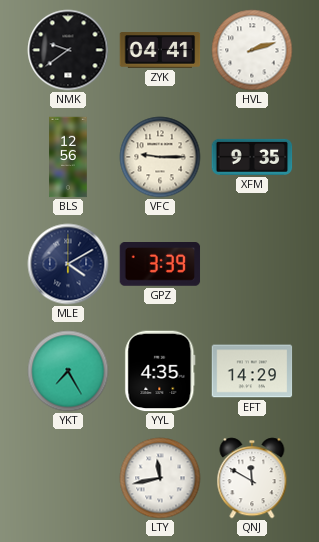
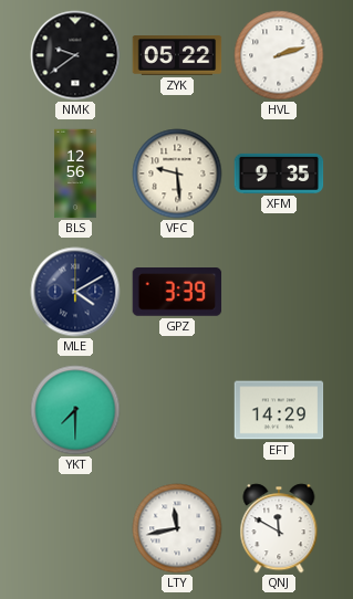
ZYK: 04:41 -> 05:22 (177, 55)
VFC: 9:15 -> 9:29 (177, 174)
YKT: 7:25 -> 7:30 (75, 410)
YYL: 4:35 -> none (160, 371)
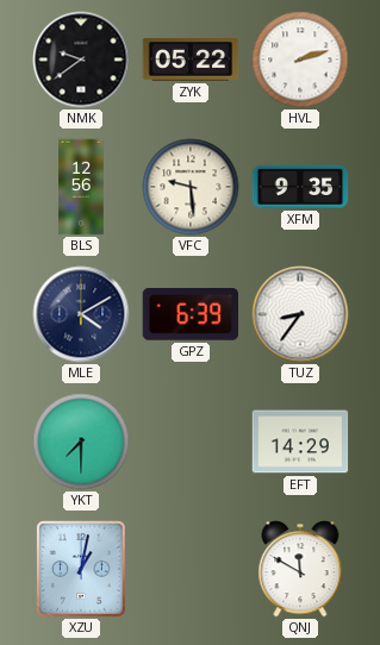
GPZ: 3:39 -> 6:39 (191, 315)
TUZ: none -> 8:36 (300, 314)
XZU: none -> 1:02 (82, 570)
LTY: 11:43 -> none (177, 528)
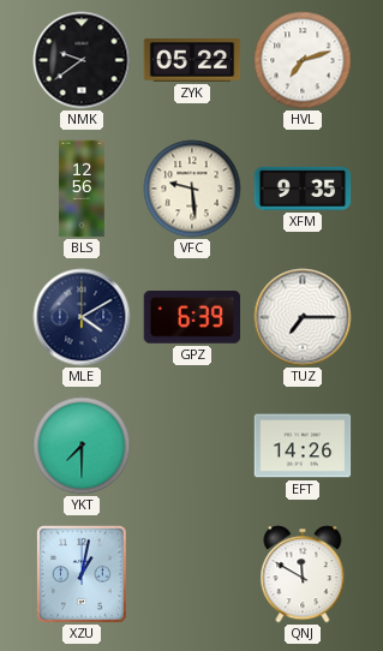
HVL: 2:12 -> 7:12 (303, 60)
TUZ: 8:36 -> 7:15 (303, 317)
EFT: 14:29 -> 14:26 (303, 446)
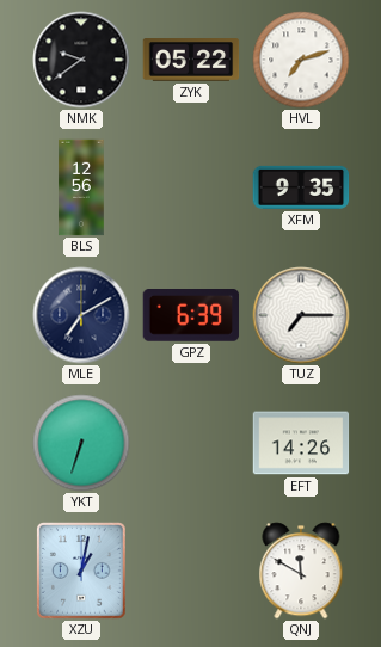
VFC: 9:29 -> none (192, 189)
MLE: 4:10 -> 7:10 (81, 315)
YKT: 7:30 -> 6:33 (81, 443)
